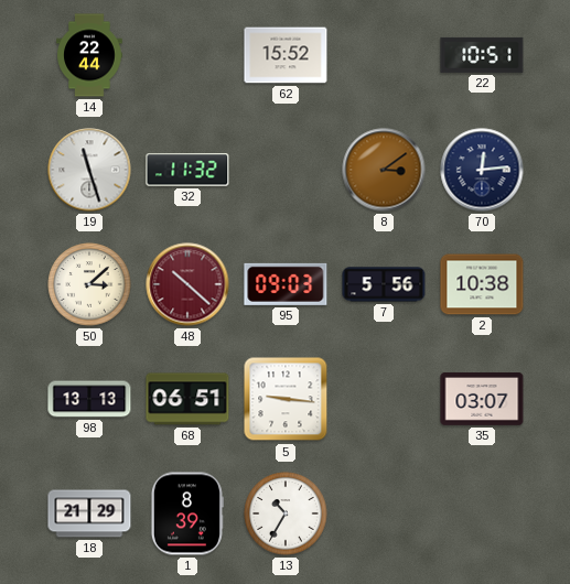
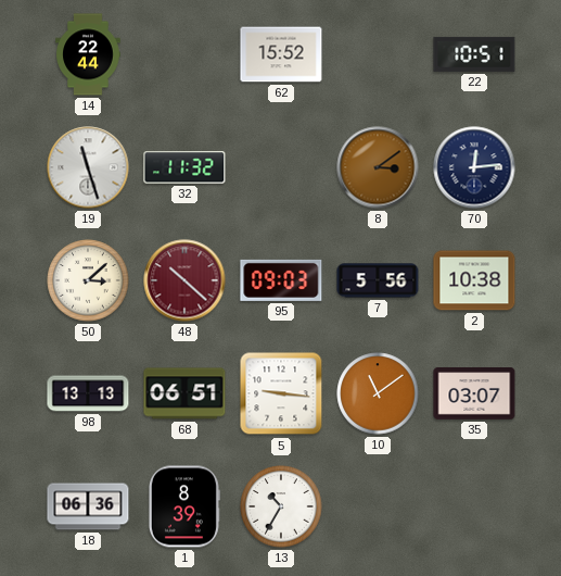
10: none -> 11:09 (378, 393)
18: 21:29 -> 06:36 (88, 506)
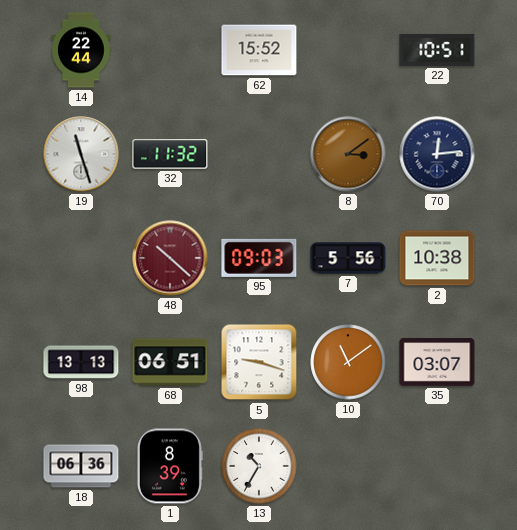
50: 3:08 -> none (88, 280)
5: 9:16 -> 9:18 (259, 362)
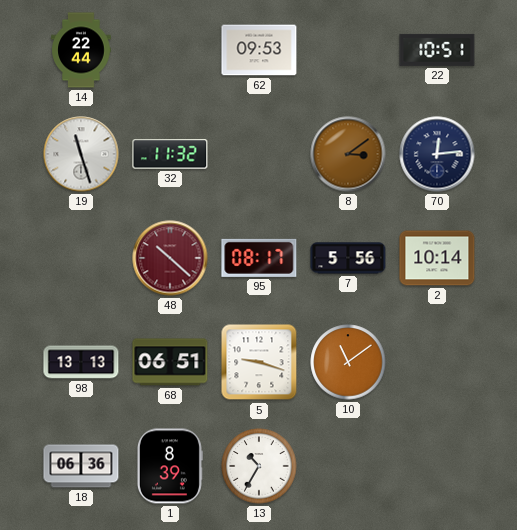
62: 15:52 -> 09:53 (259, 50)
95: 09:03 -> 08:17 (259, 258)
2: 10:38 -> 10:14 (437, 258)
35: 03:07 -> none (437, 363)
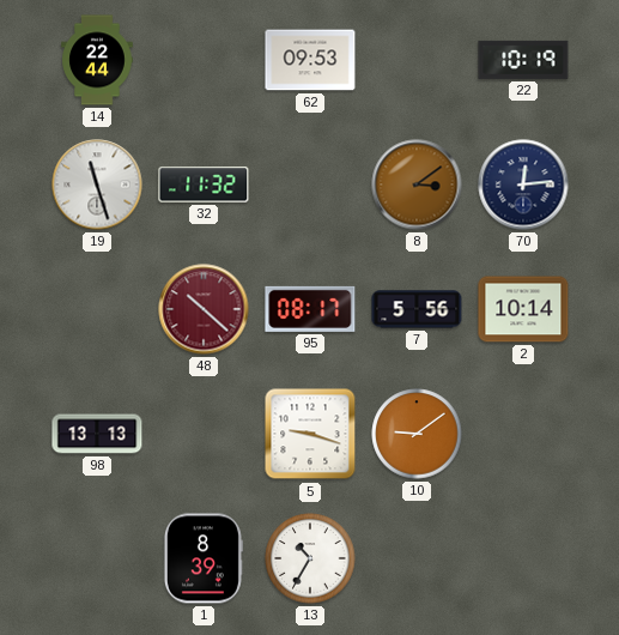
22: 10:51 -> 10:19 (523, 60)
68: 06:51 -> none (170, 362)
10: 11:09 -> 9:09 (417, 434)
18: 06:36 -> none (81, 466)
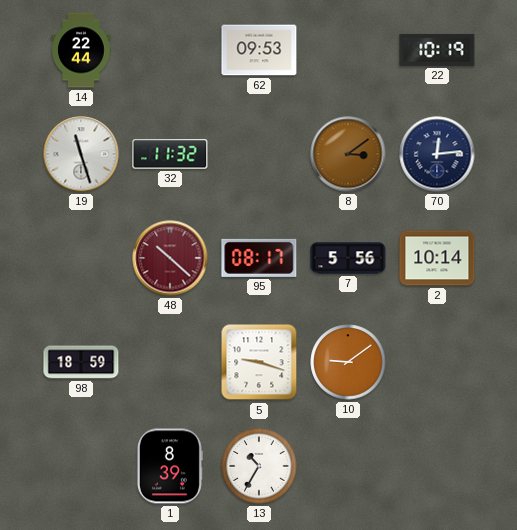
98: 13:13 -> 18:59 (81, 362)
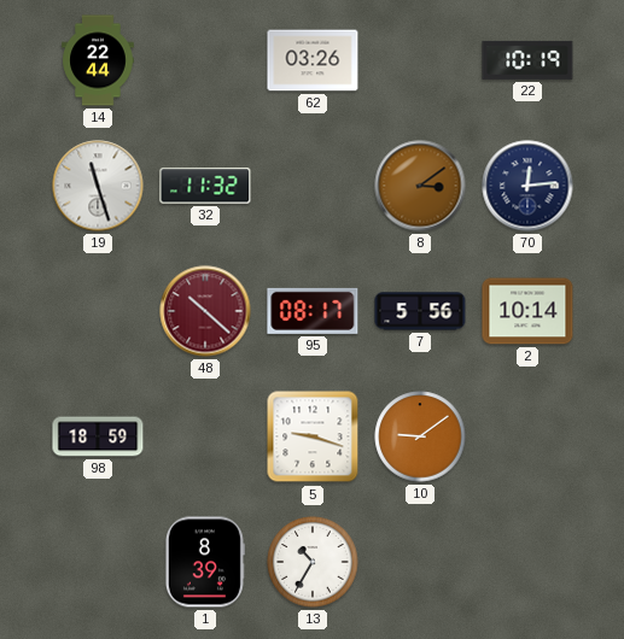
62: 09:53 -> 03:26 (313, 60)
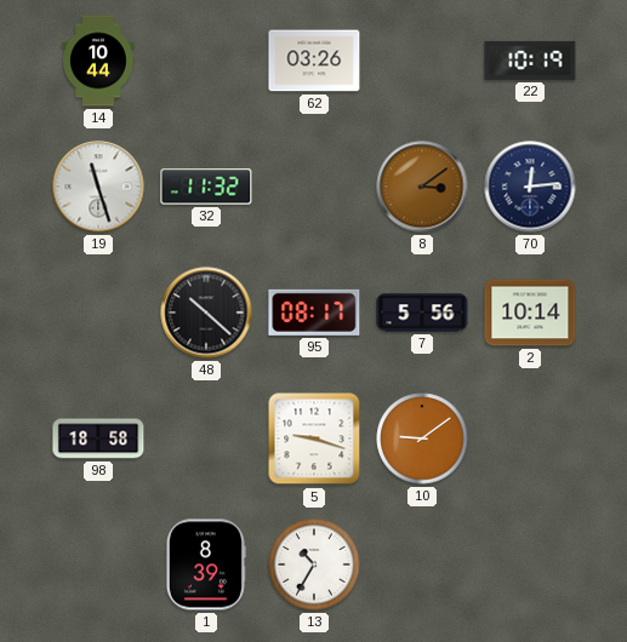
14: 22:44 -> 10:44 (98, 61)
48 dial: burgundy -> black (206, 313)
98: 18:59 -> 18:58 (98, 438)
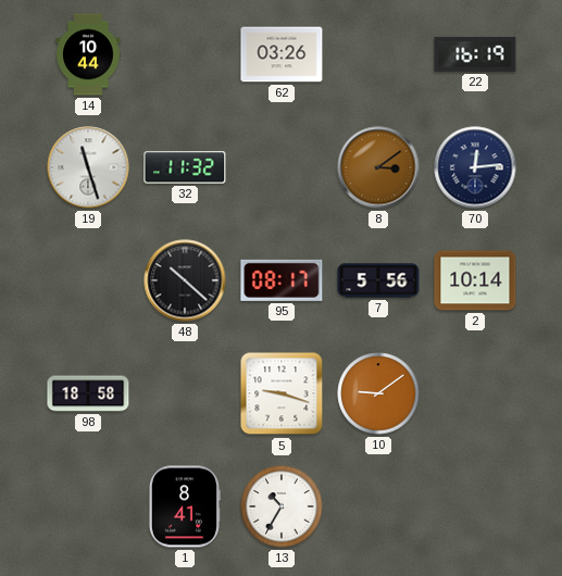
22: 10:19 -> 16:19 (475, 54)
1: 8:39 -> 8:41 (184, 506)
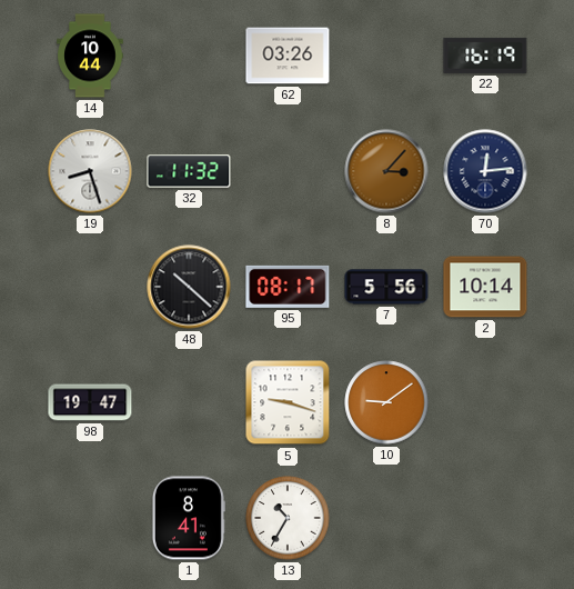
19: 11:27 -> 8:27 (90, 171)
8: 3:09 -> 3:07 (386, 171)
98: 18:58 -> 19:47 (90, 402)
